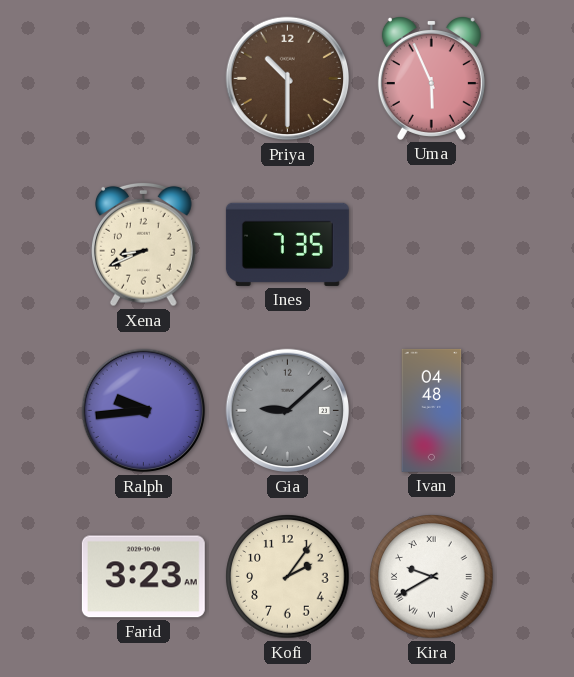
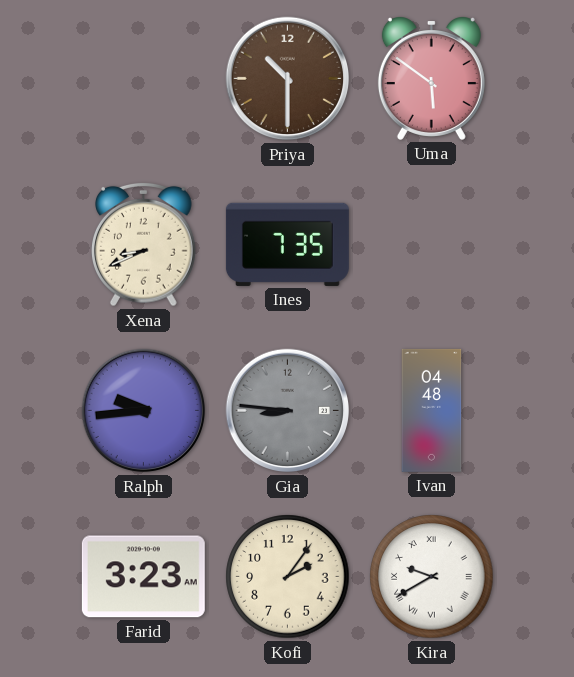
Uma: 5:56 -> 5:51 (431, 79)
Gia: 9:08 -> 8:46 (288, 411)
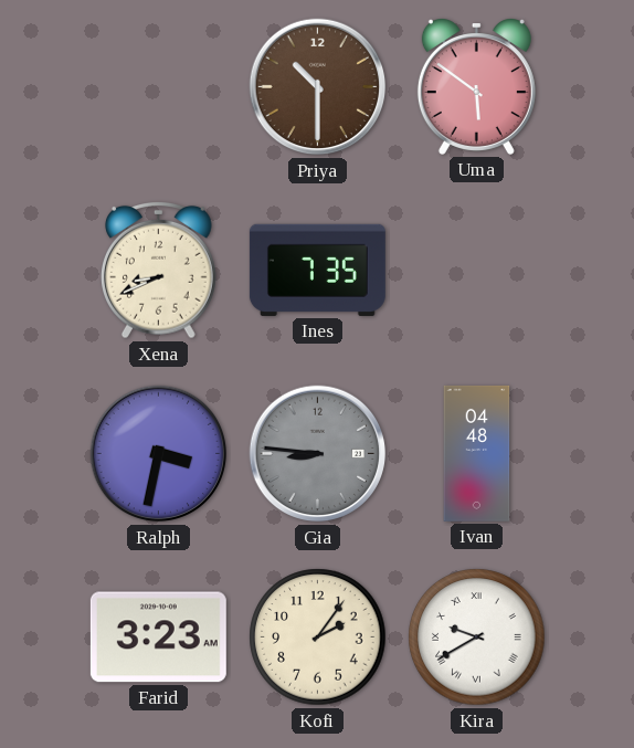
Ralph: 9:44 -> 3:32 (159, 454)
